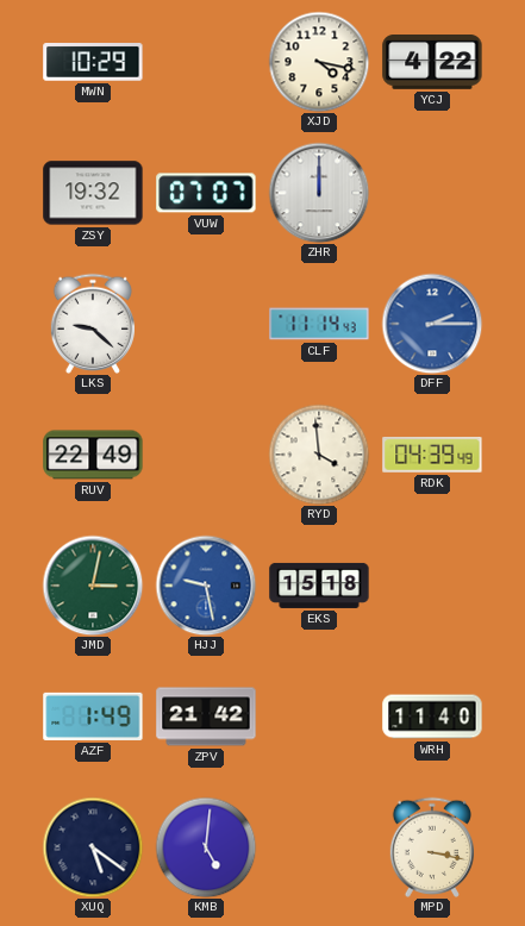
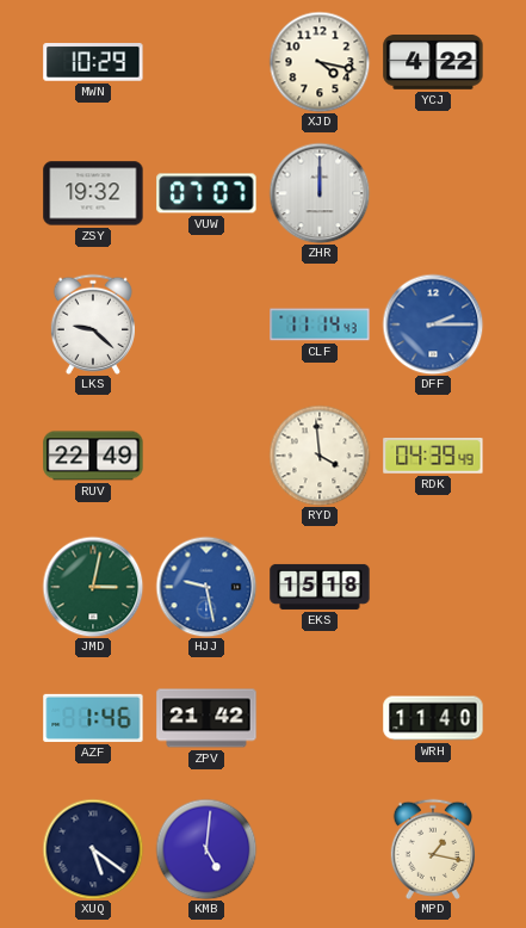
AZF: 1:49 -> 1:46 (93, 718)
MPD: 3:17 -> 1:17 (432, 849)
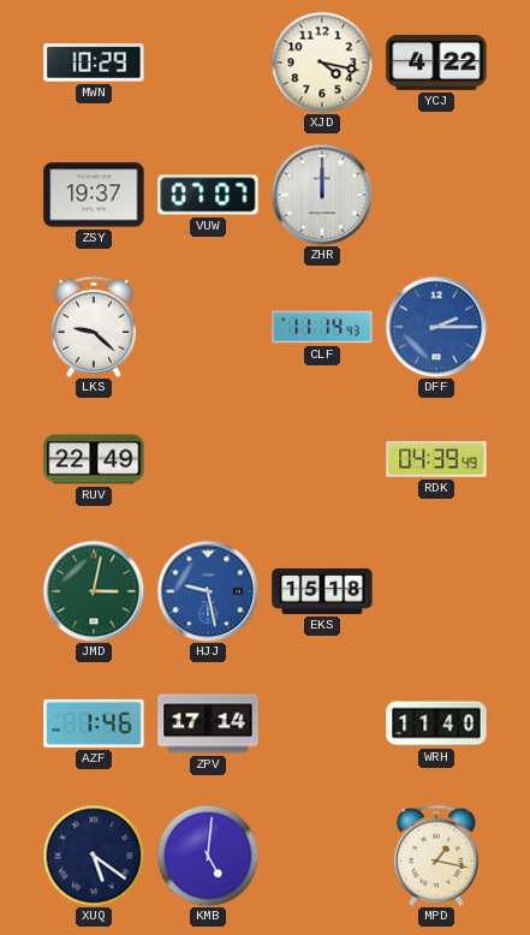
ZSY: 19:32 -> 19:37 (94, 195)
RYD: 3:59 -> none (320, 456)
ZPV: 21:42 -> 17:14 (208, 723)
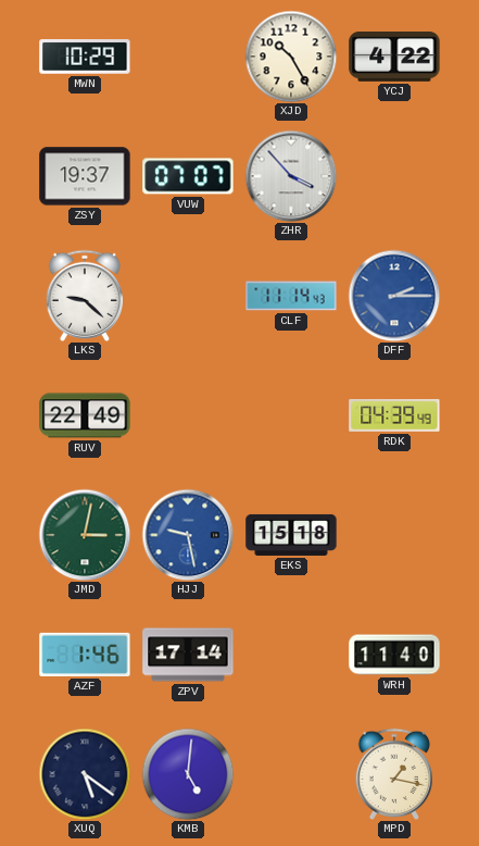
XJD: 4:17 -> 10:25 (291, 57)
ZHR: 12:00 -> 3:53 (291, 176)
